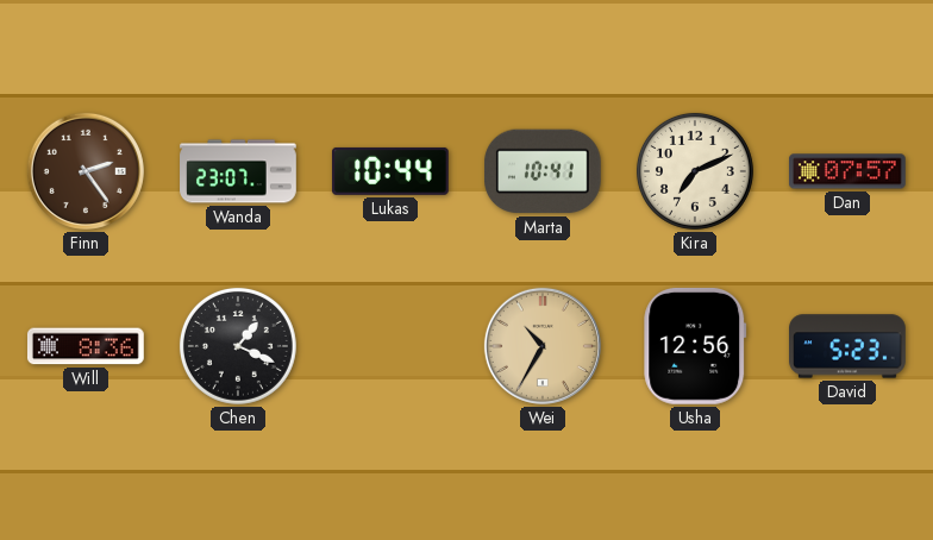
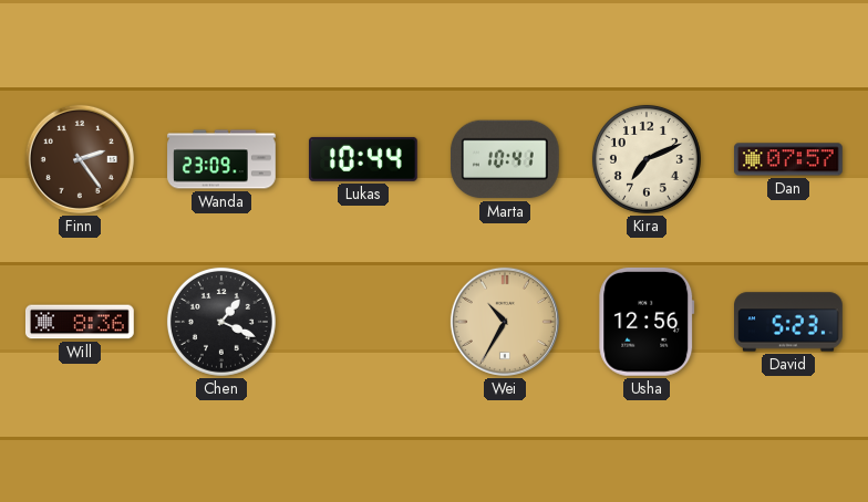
Wanda: 23:07 -> 23:09 (221, 159)
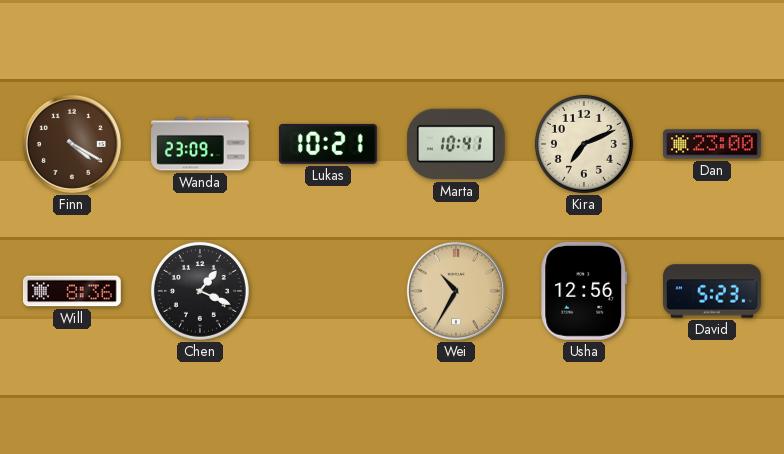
Finn: 2:24 -> 4:20 (72, 144)
Lukas: 10:44 -> 10:21 (328, 144)
Dan: 07:57 -> 23:00 (713, 144)
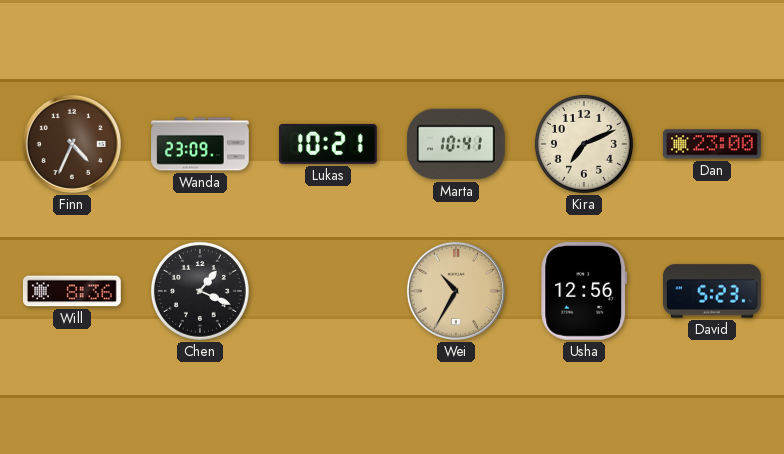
Finn: 4:20 -> 4:34 (72, 144)
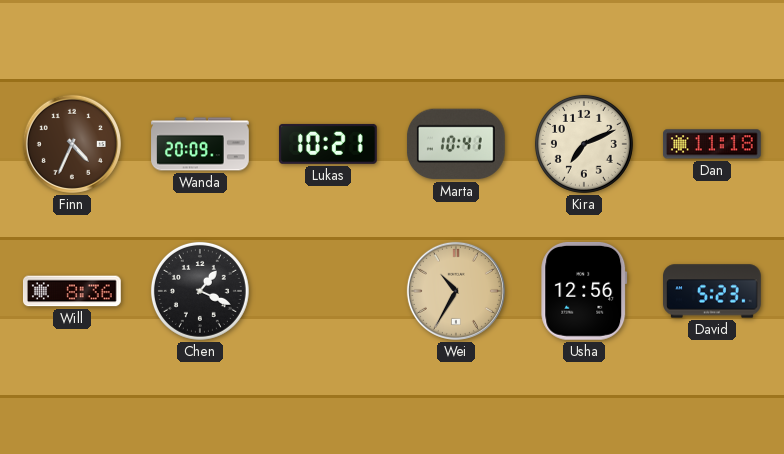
Wanda: 23:09 -> 20:09 (200, 144)
Dan: 23:00 -> 11:18 (713, 144)
